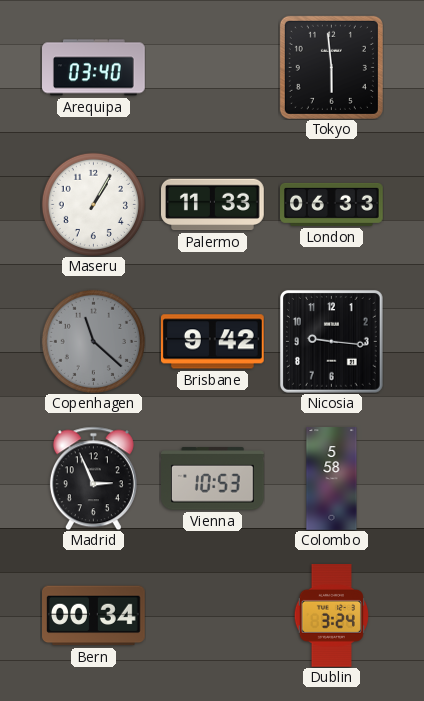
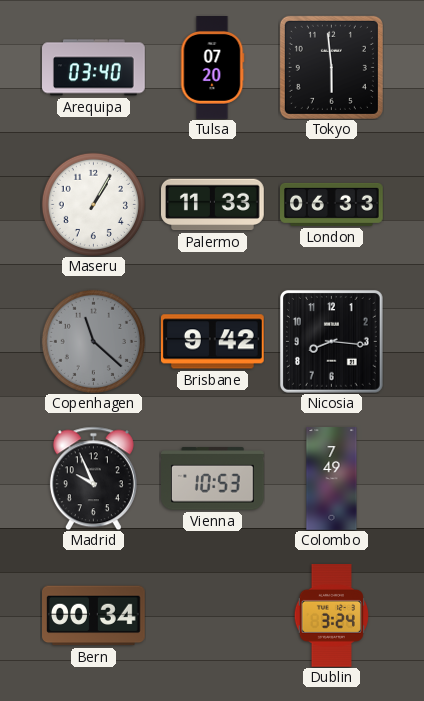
Tulsa: none -> 07:20 (212, 68)
Nicosia: 9:16 -> 8:16 (331, 341)
Madrid: 2:56 -> 9:56 (93, 478)
Colombo: 5:58 -> 7:49 (332, 479)
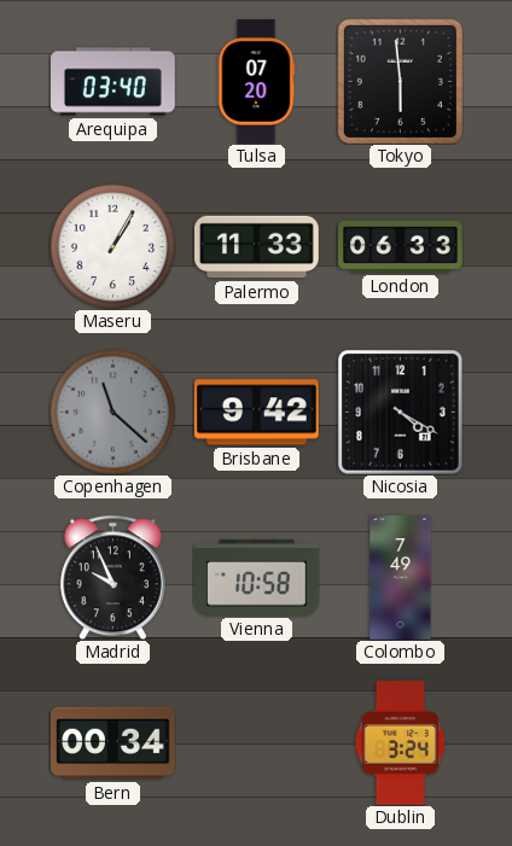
Nicosia: 8:16 -> 4:20 (400, 412)
Vienna: 10:53 -> 10:58 (257, 578)
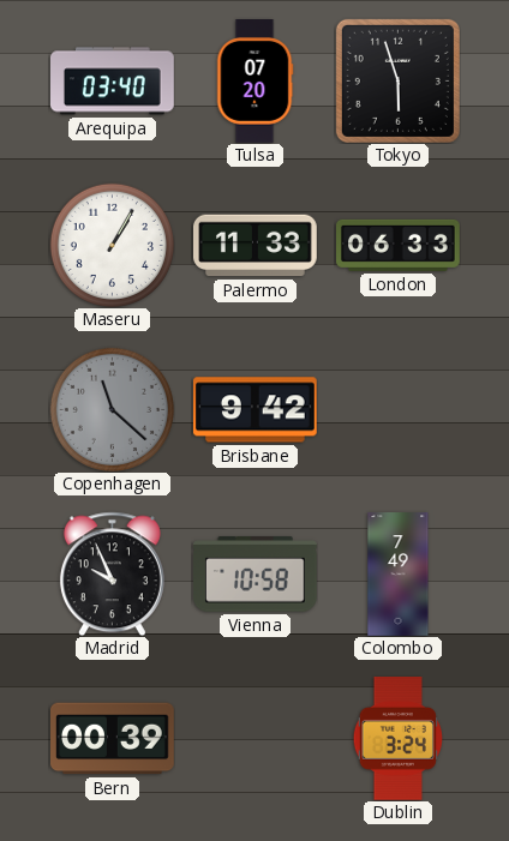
Tokyo: 5:59 -> 5:57 (397, 80)
Nicosia: 4:20 -> none (400, 412)
Bern: 00:34 -> 00:39 (113, 739)
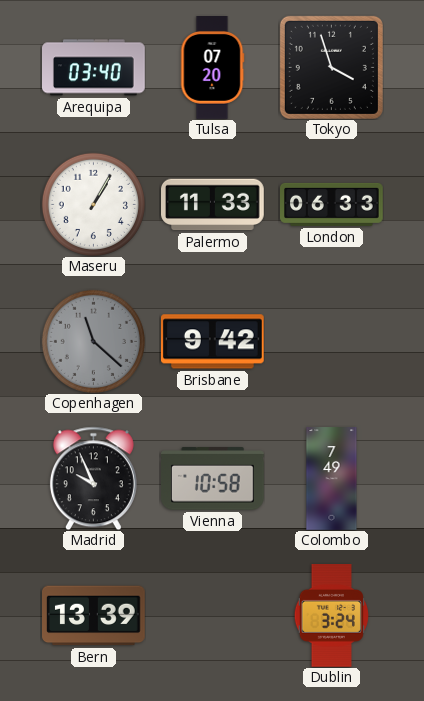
Tokyo: 5:57 -> 3:57 (331, 67)
Bern: 00:39 -> 13:39 (94, 616)
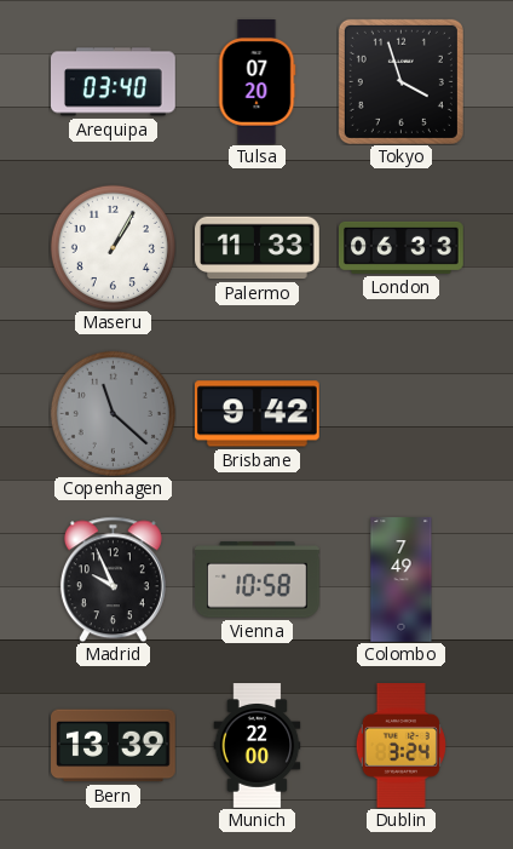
Munich: none -> 22:00 (258, 746)
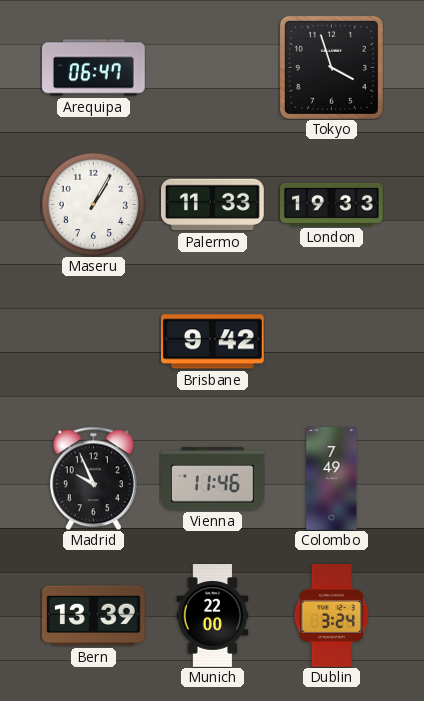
Arequipa: 03:40 -> 06:47 (94, 68)
Tulsa: 07:20 -> none (256, 82)
London: 06:33 -> 19:33 (332, 204)
Copenhagen: 11:22 -> none (113, 413)
Vienna: 10:58 -> 11:46 (213, 479)
